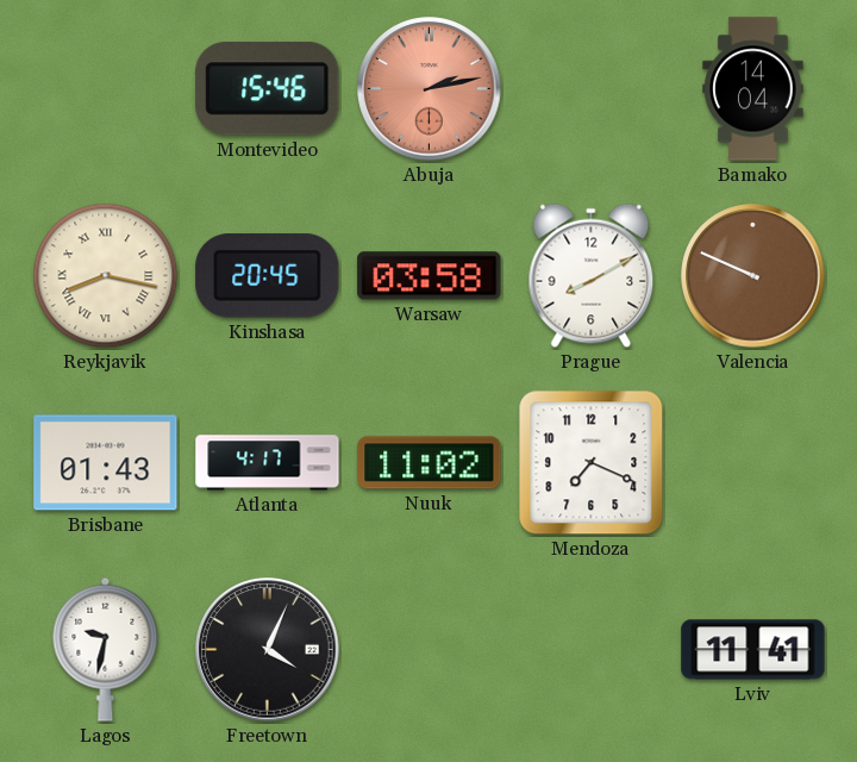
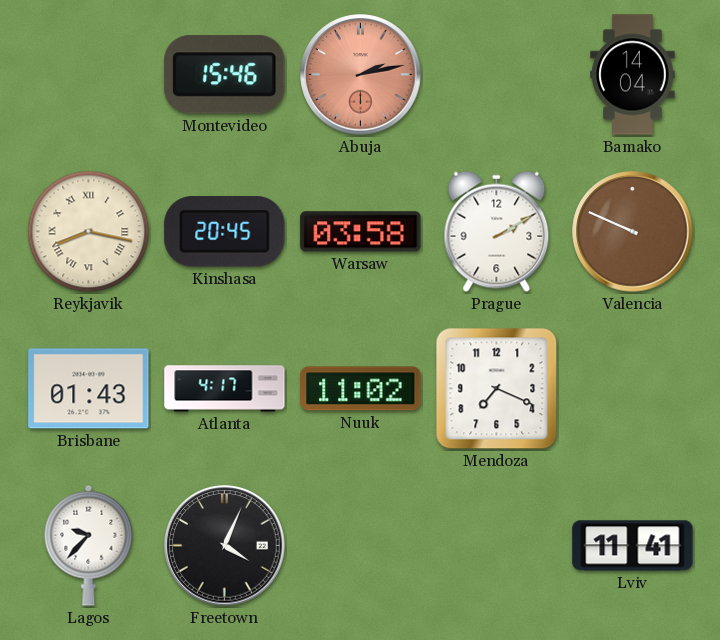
Prague: 8:10 -> 2:10 (497, 232)
Lagos: 9:32 -> 9:37 (89, 545)
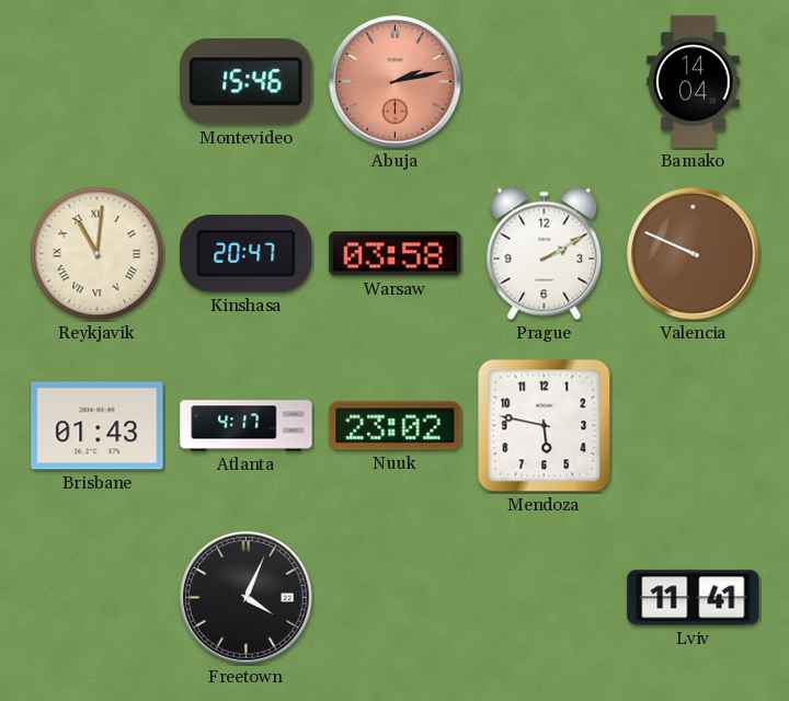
Reykjavik: 8:17 -> 11:01 (98, 254)
Kinshasa: 20:45 -> 20:47 (247, 254)
Nuuk: 11:02 -> 23:02 (396, 426)
Mendoza: 7:19 -> 5:47 (545, 426)
Lagos: 9:37 -> none (89, 545)
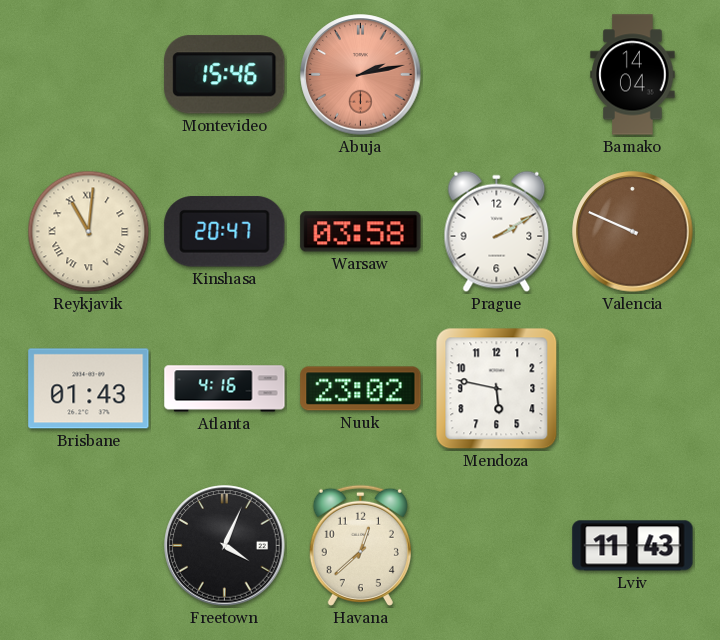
Atlanta: 4:17 -> 4:16 (225, 389)
Havana: none -> 12:38 (360, 545)
Lviv: 11:41 -> 11:43 (633, 546)
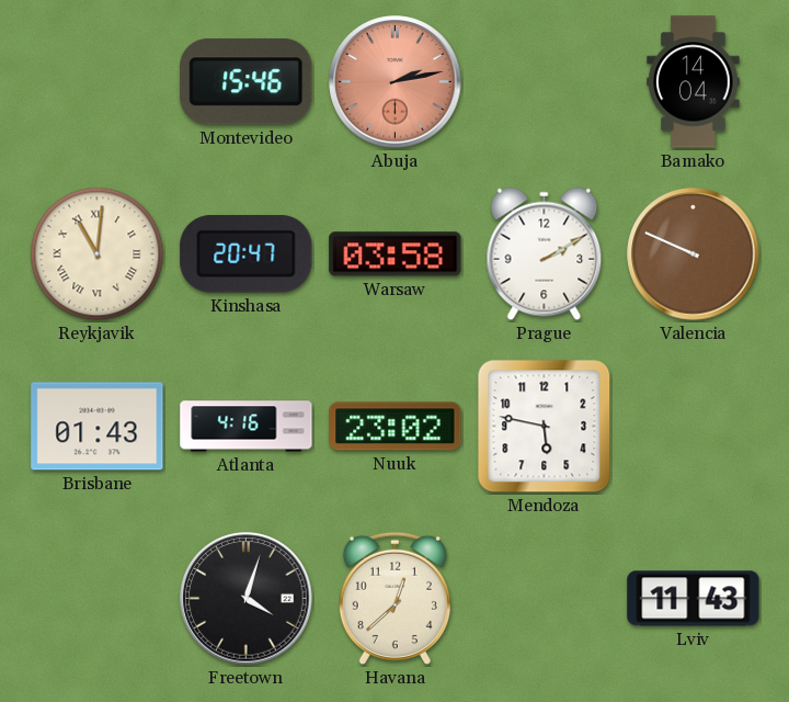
Freetown: 4:04 -> 4:03 (247, 599)
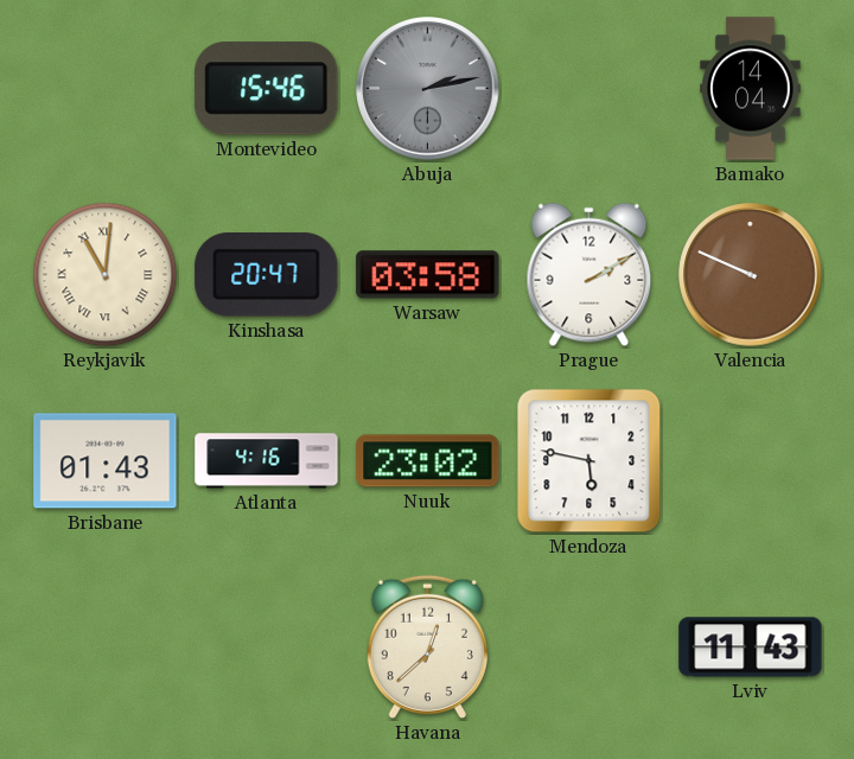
Abuja dial: salmon -> grey (428, 89)
Freetown: 4:03 -> none (247, 599)
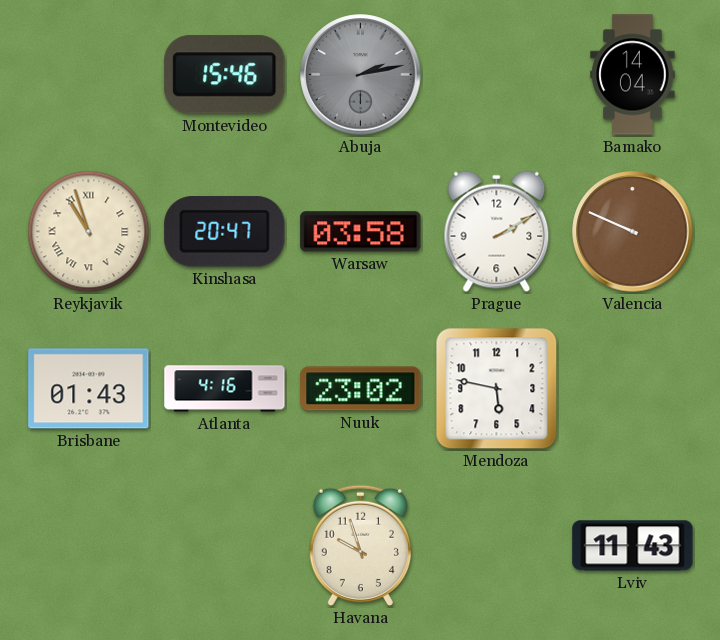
Reykjavik: 11:01 -> 10:57 (89, 232)
Havana: 12:38 -> 9:57 (360, 545)
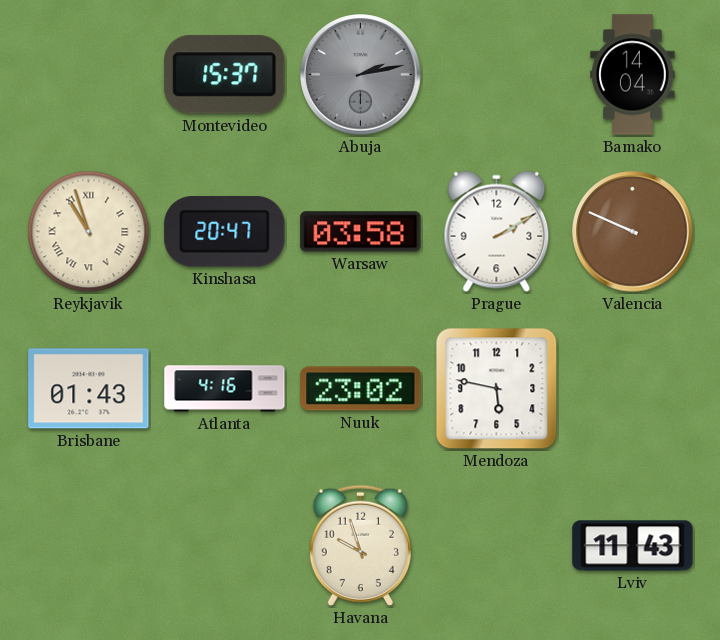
Montevideo: 15:46 -> 15:37 (225, 75)
